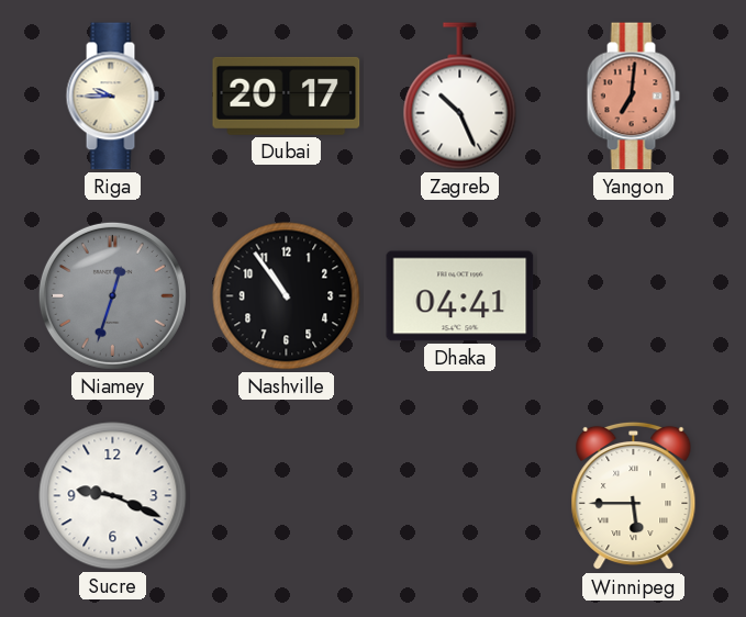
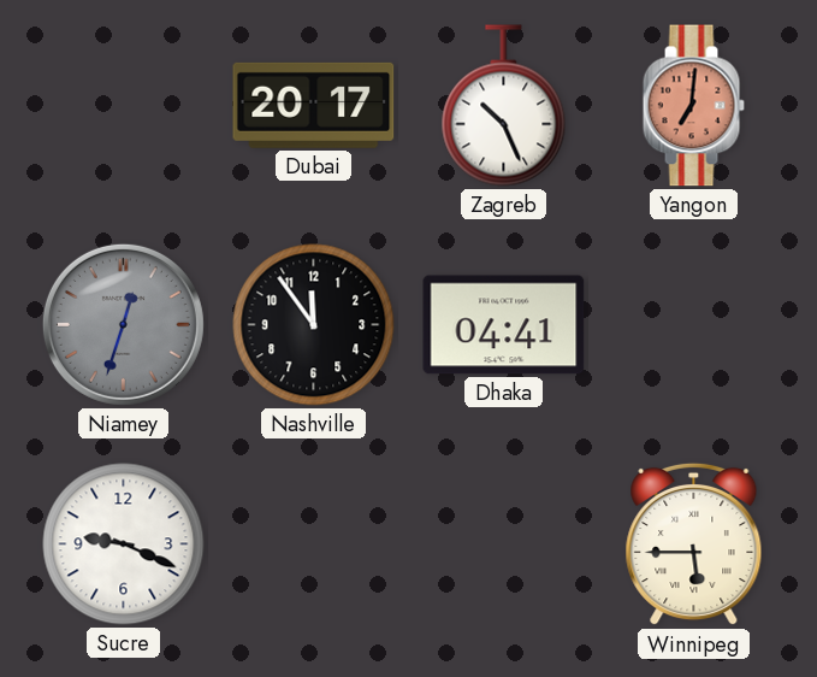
Riga: 9:45 -> none (112, 97)
Nashville: 10:54 -> 11:54 (314, 325)
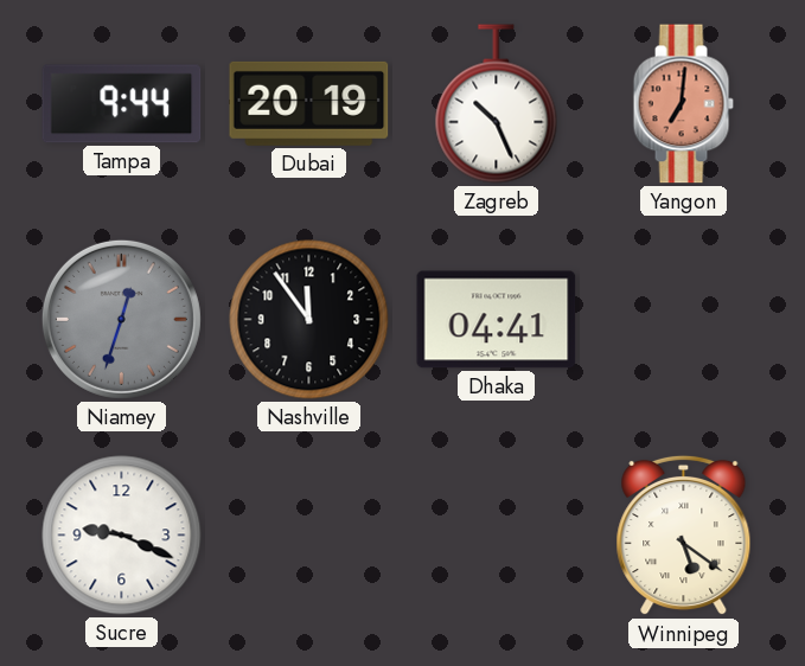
Tampa: none -> 9:44 (122, 104)
Dubai: 20:17 -> 20:19 (309, 103)
Winnipeg: 5:45 -> 5:21 (684, 536)
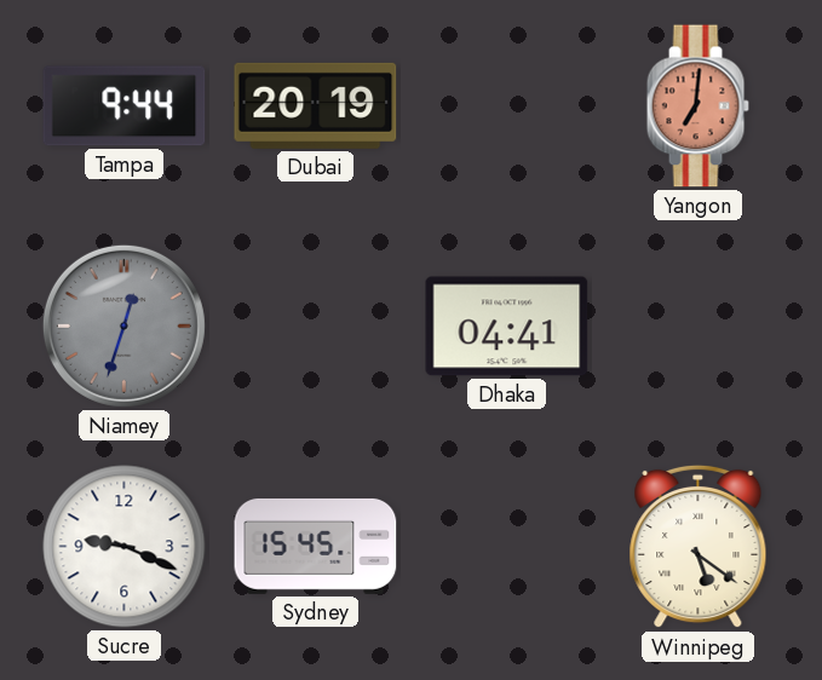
Zagreb: 10:26 -> none (497, 104)
Nashville: 11:54 -> none (309, 320)
Sydney: none -> 15:45 (316, 546)
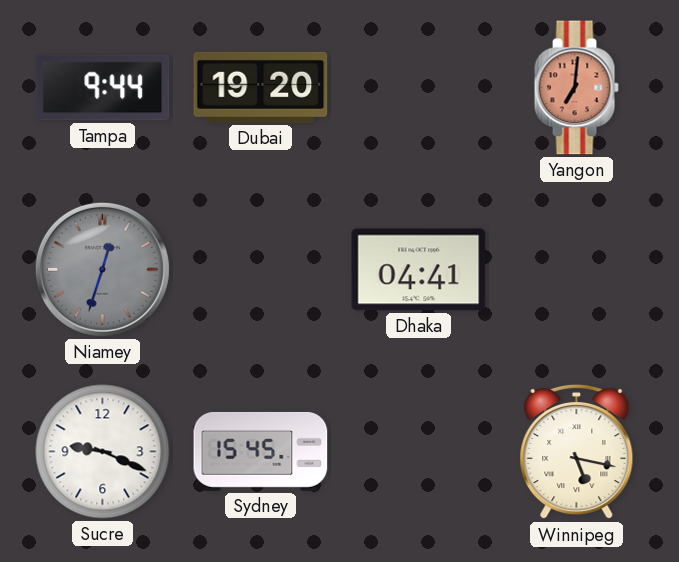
Dubai: 20:19 -> 19:20 (261, 87)
Winnipeg: 5:21 -> 5:17 (577, 452)
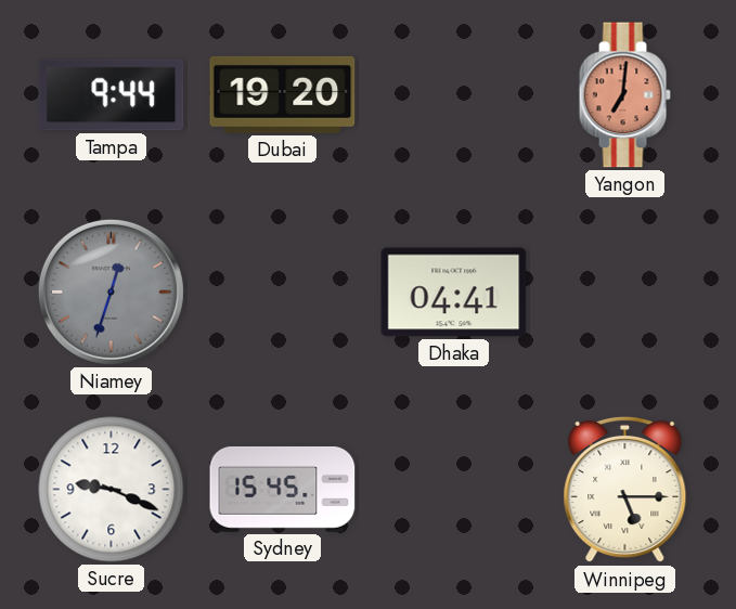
Winnipeg: 5:17 -> 5:15 (625, 490)
